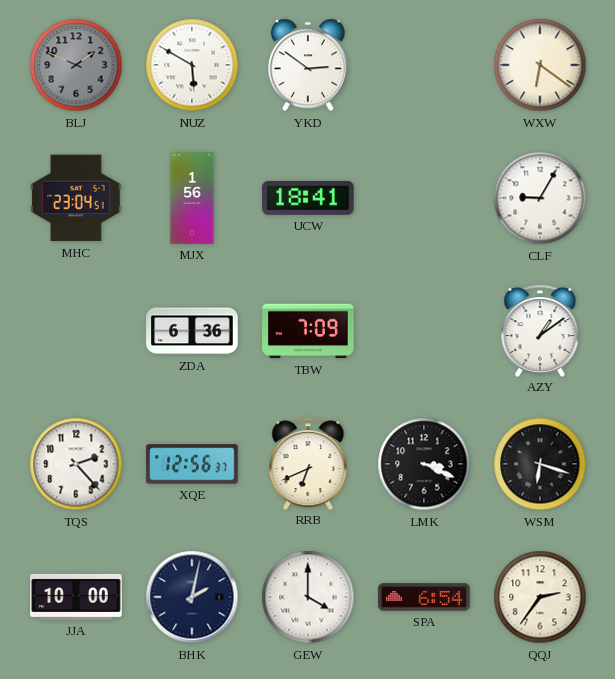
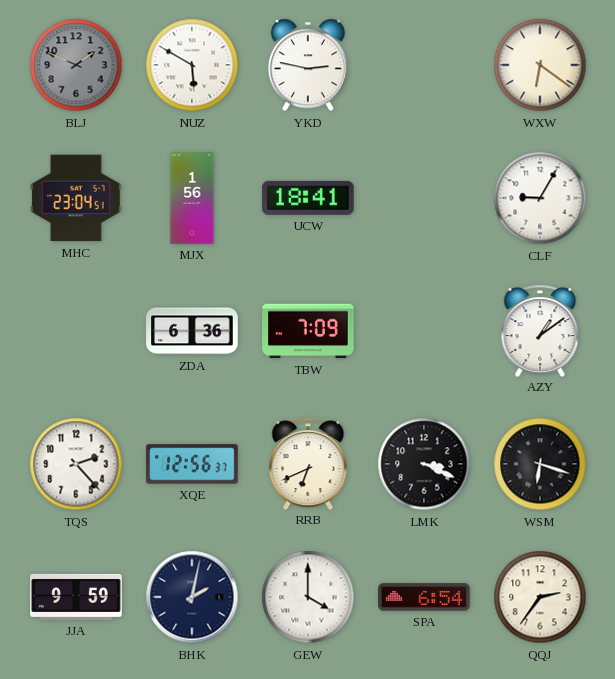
YKD: 2:51 -> 2:47 (308, 65)
JJA: 10:00 -> 9:59 (76, 597)
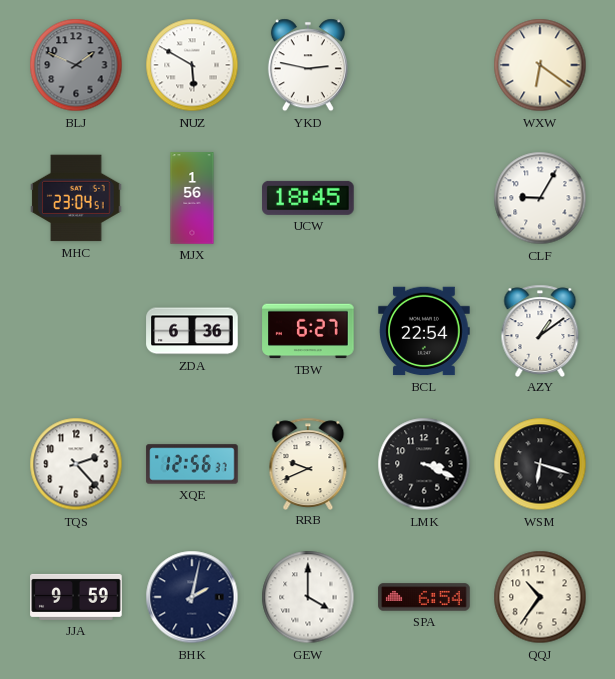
UCW: 18:41 -> 18:45 (308, 198)
TBW: 7:09 -> 6:27 (308, 331)
BCL: none -> 22:54 (424, 331)
RRB: 6:41 -> 9:41 (308, 463)
QQJ: 2:36 -> 10:36 (540, 597)
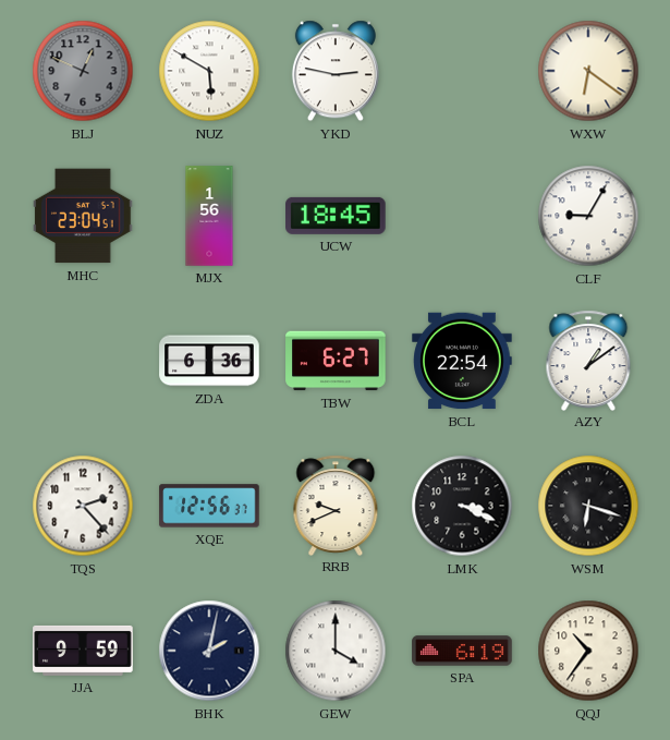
BLJ: 1:49 -> 12:49 (83, 71)
SPA: 6:54 -> 6:19 (462, 651)
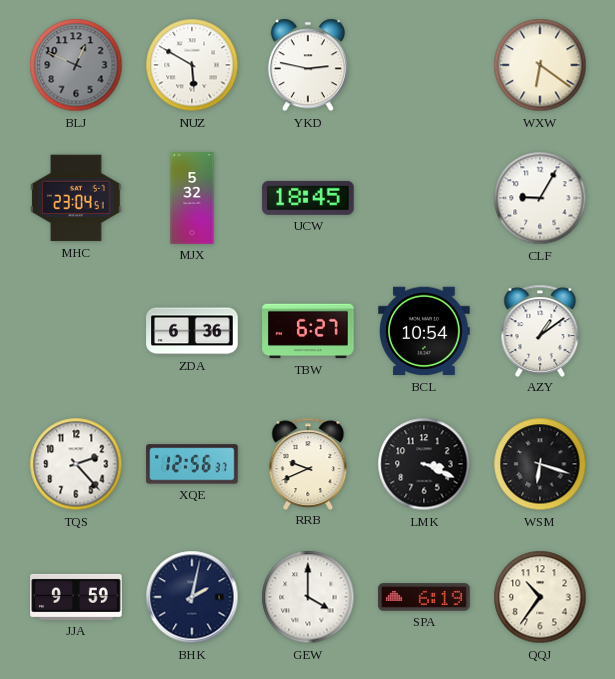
MJX: 1:56 -> 5:32 (192, 198)
BCL: 22:54 -> 10:54 (424, 331)
